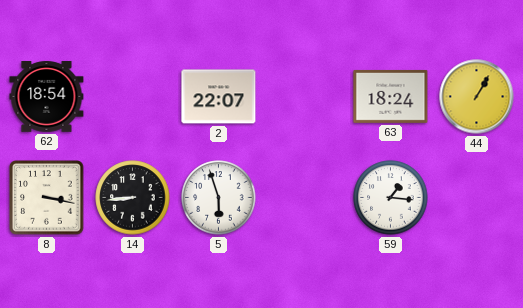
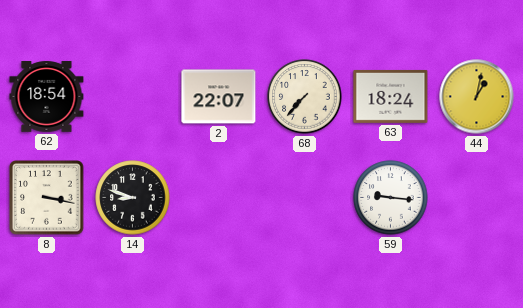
68: none -> 7:37 (305, 97)
44: 1:05 -> 1:02 (477, 97)
14: 8:44 -> 8:48 (133, 198)
5: 5:57 -> none (219, 198)
59: 1:16 -> 9:16 (391, 198)
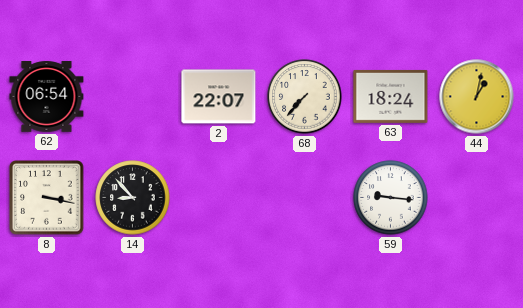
62: 18:54 -> 06:54 (47, 97)
14: 8:48 -> 8:53 (133, 198)
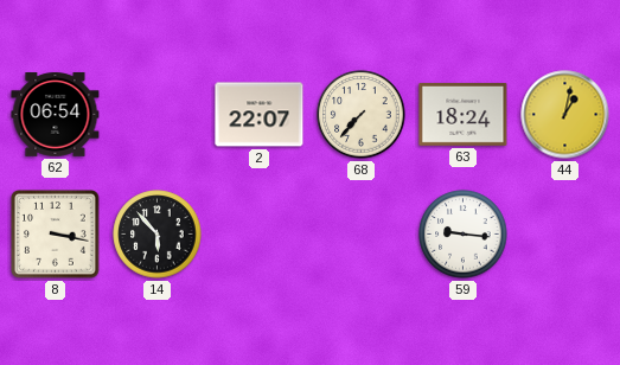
14: 8:53 -> 5:53 (158, 235)
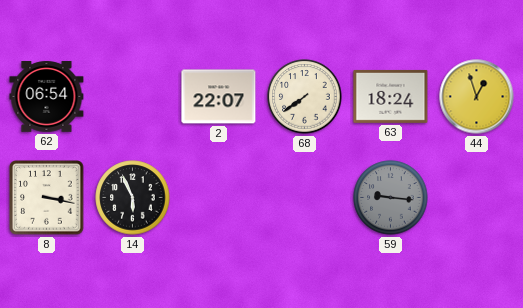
68: 7:37 -> 7:39 (305, 97)
44: 1:02 -> 12:57 (477, 97)
14: 5:53 -> 5:56 (133, 198)
59 dial: white -> grey (391, 198)
